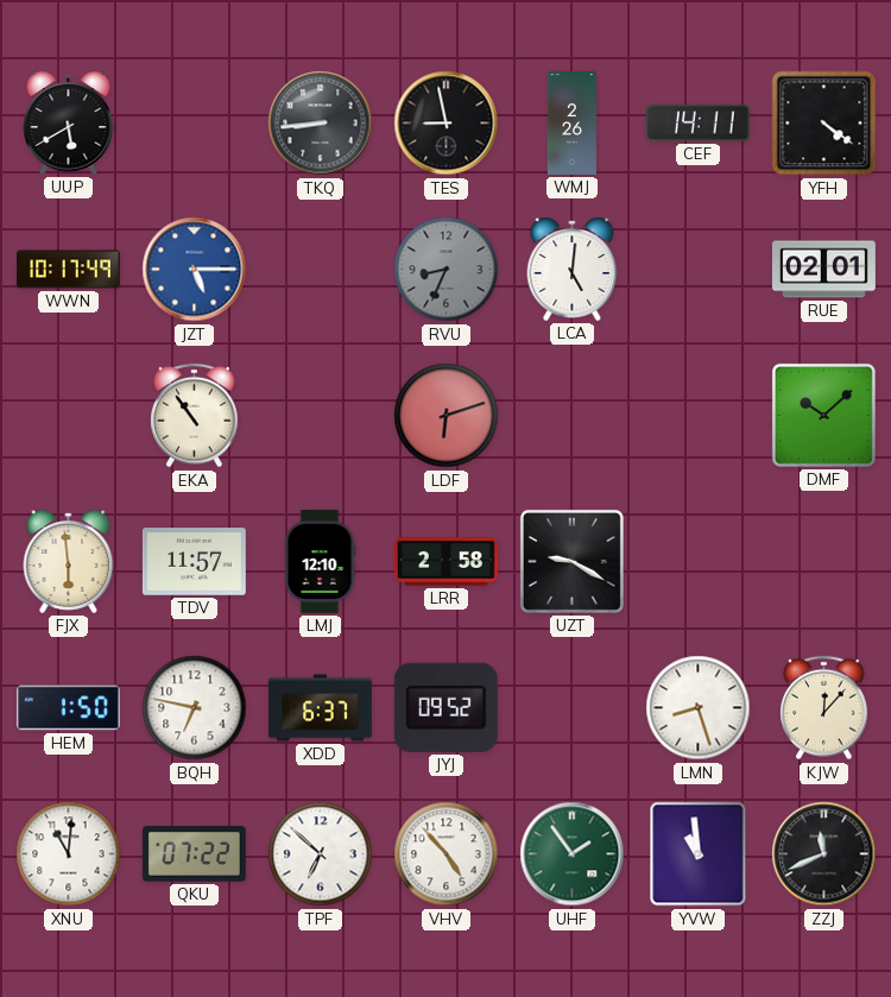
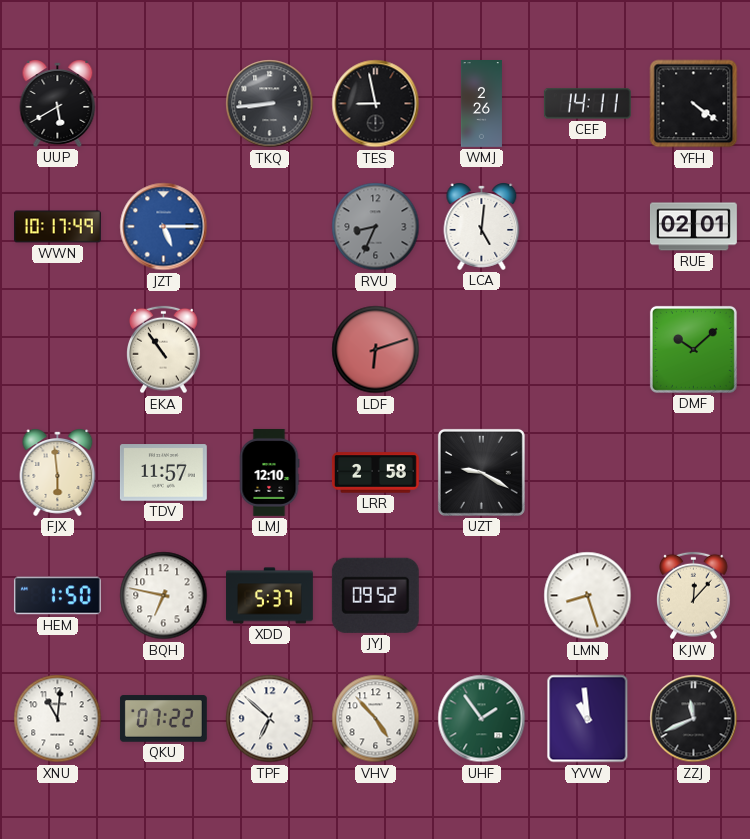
XDD: 6:37 -> 5:37 (270, 596)
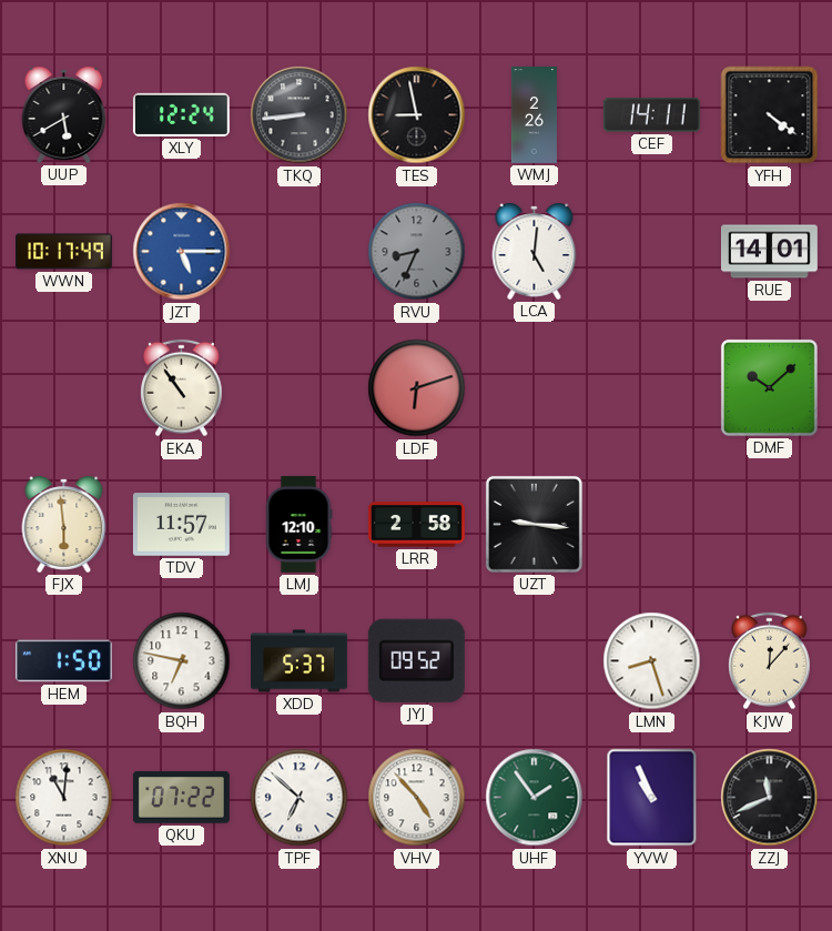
XLY: none -> 12:24 (181, 114)
RUE: 02:01 -> 14:01 (769, 252)
UZT: 9:20 -> 9:16 (534, 524)
YVW: 10:59 -> 10:56 (652, 798)
